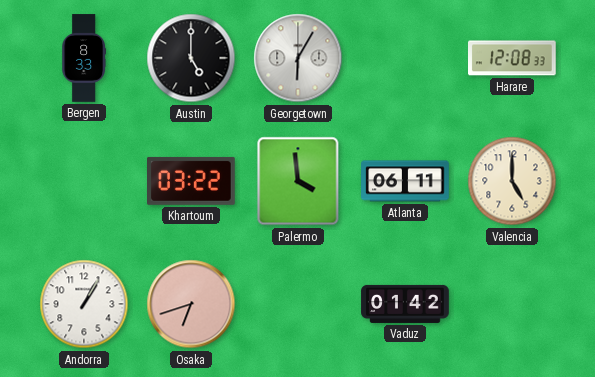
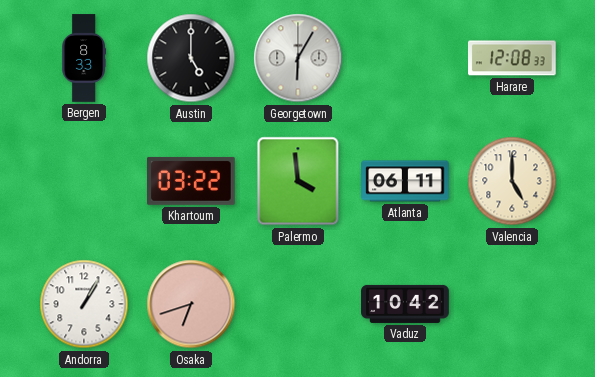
Vaduz: 01:42 -> 10:42 (405, 304)
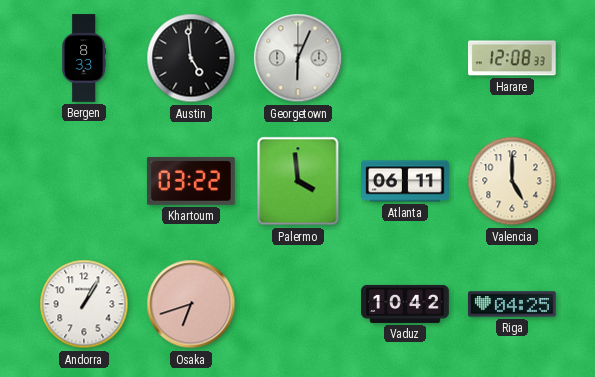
Austin: 5:00 -> 4:59 (191, 58)
Georgetown: 6:05 -> 6:04 (298, 58)
Riga: none -> 04:25 (512, 304)
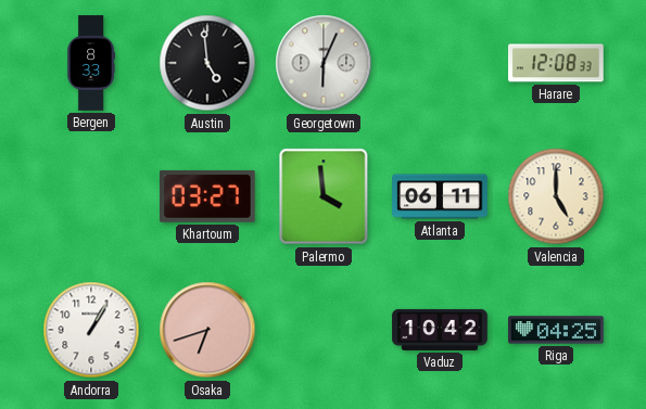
Khartoum: 03:22 -> 03:27 (208, 196)
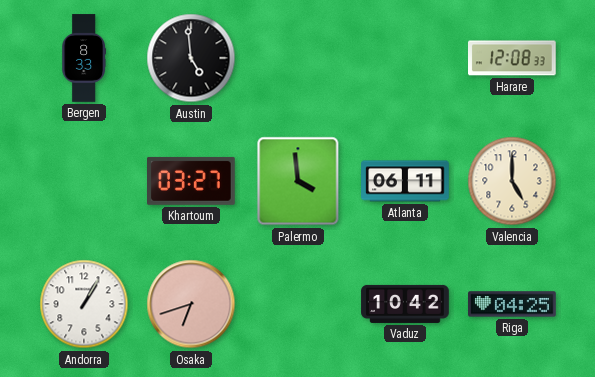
Georgetown: 6:04 -> none (324, 63)
